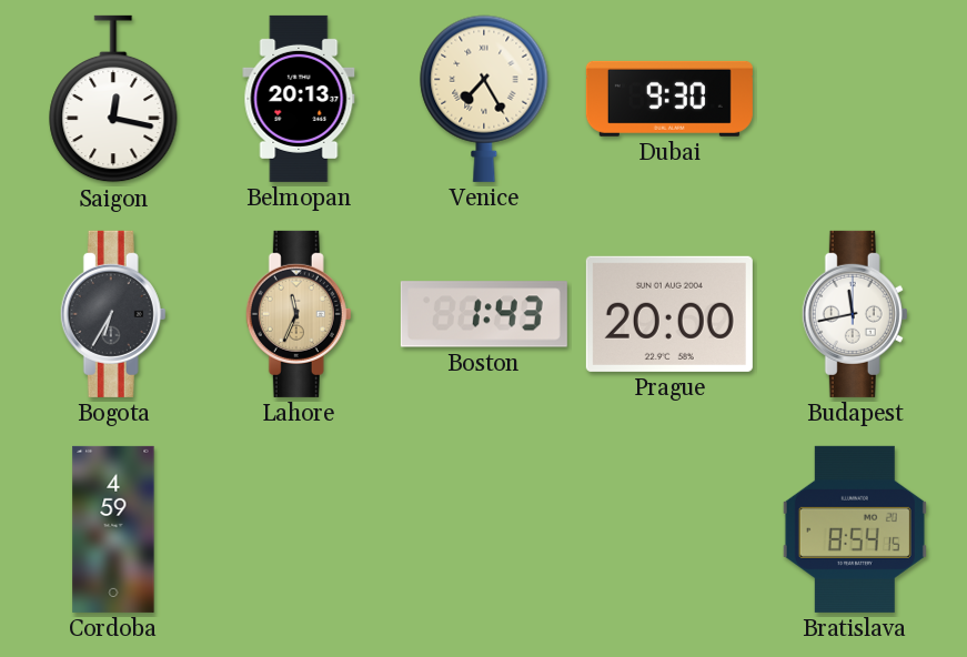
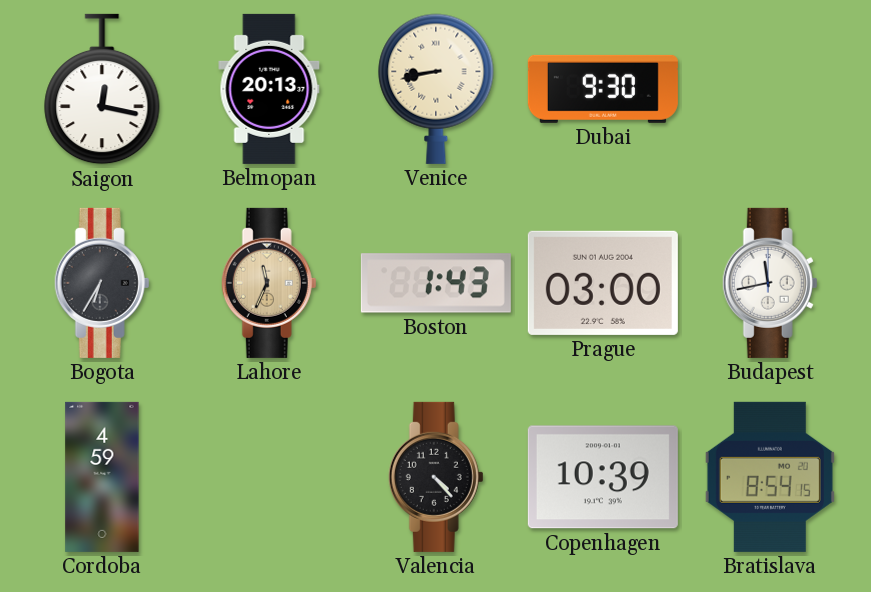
Venice: 7:25 -> 8:43 (436, 89)
Prague: 20:00 -> 03:00 (603, 283)
Valencia: none -> 4:23 (436, 477)
Copenhagen: none -> 10:39 (603, 477)
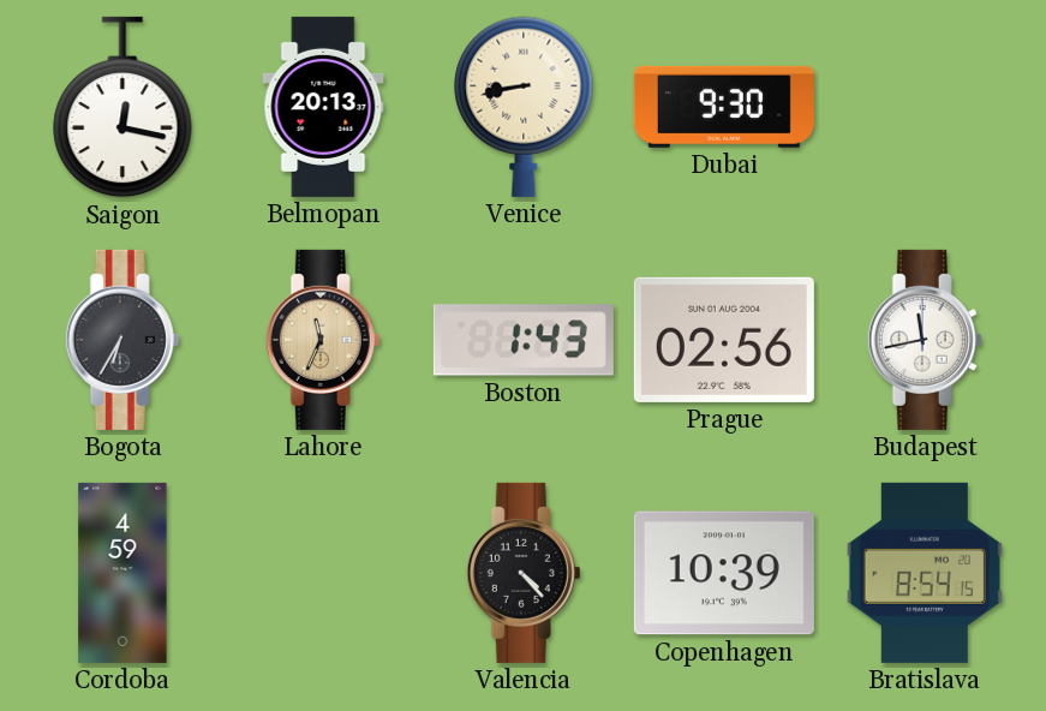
Prague: 03:00 -> 02:56 (724, 340)
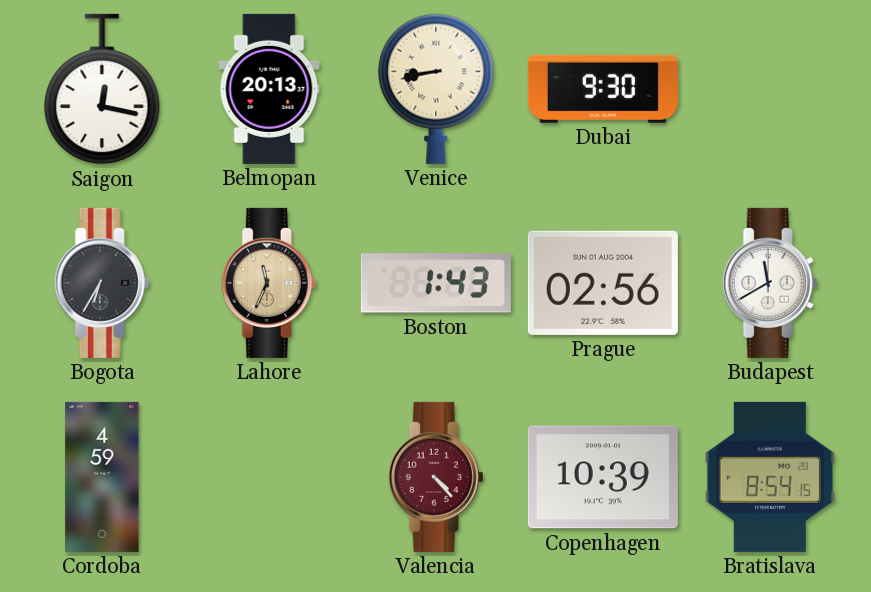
Budapest: 11:43 -> 11:40 (770, 283)
Valencia dial: black -> burgundy (436, 477)
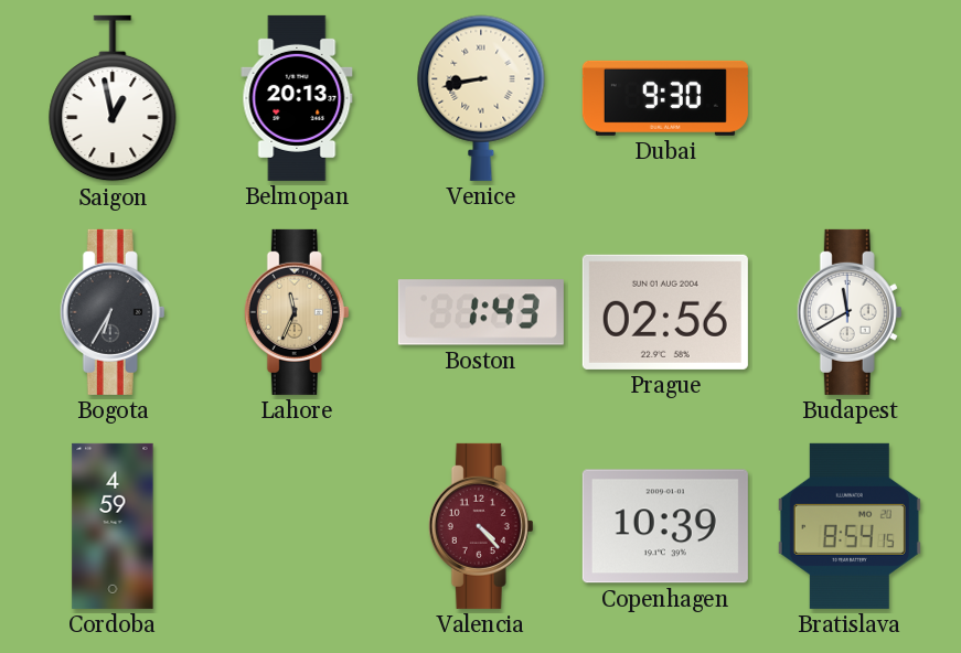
Saigon: 12:17 -> 12:58 (113, 98)
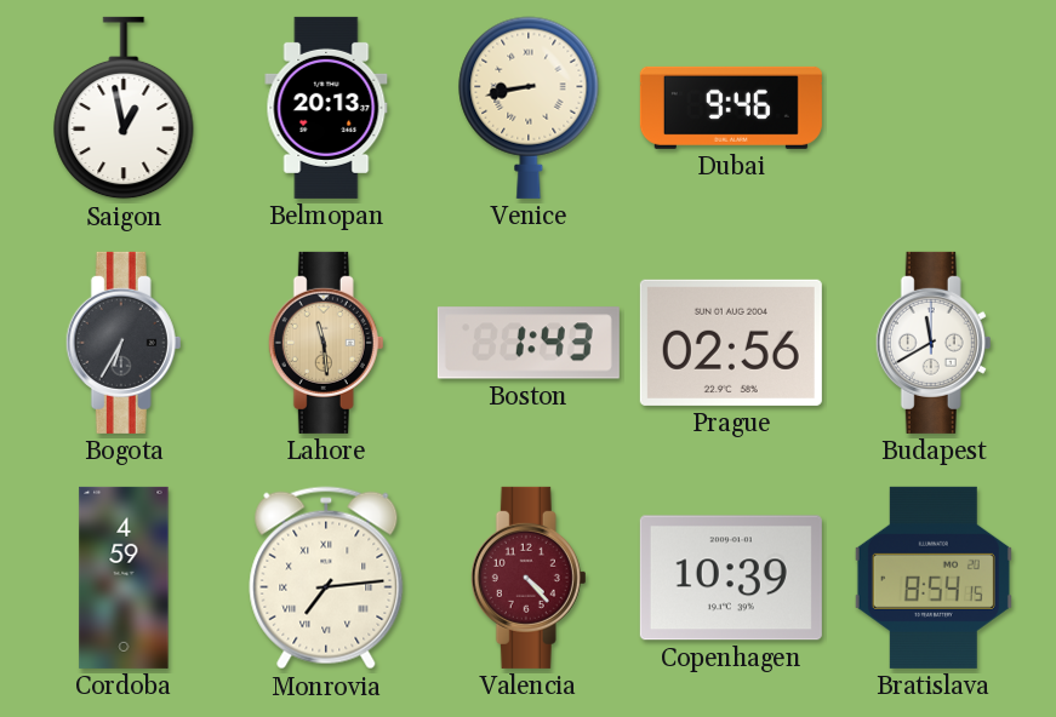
Dubai: 9:30 -> 9:46 (731, 108)
Lahore: 11:34 -> 11:29 (326, 343)
Monrovia: none -> 7:14 (326, 578)
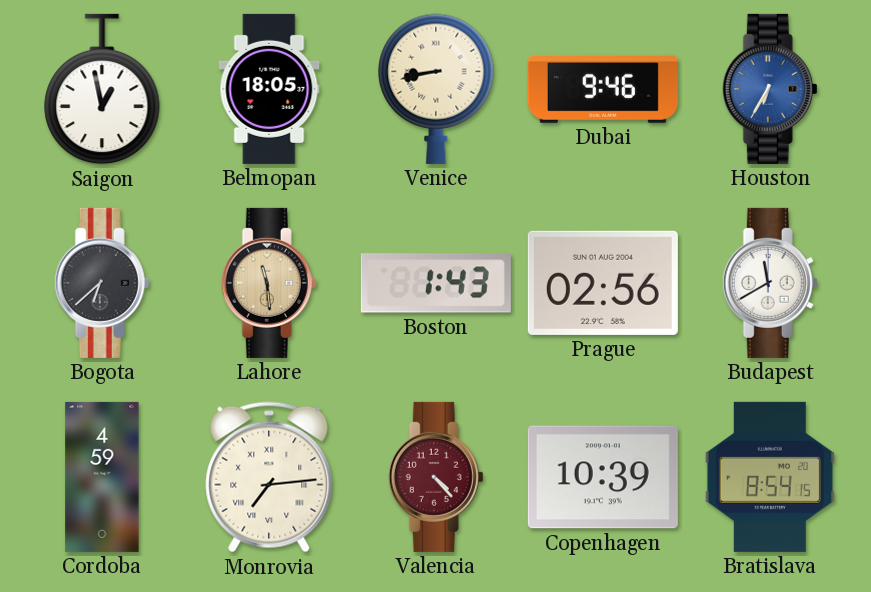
Belmopan: 20:13 -> 18:05 (269, 89)
Houston: none -> 6:35 (770, 89)
Bogota: 6:35 -> 6:38 (102, 283)
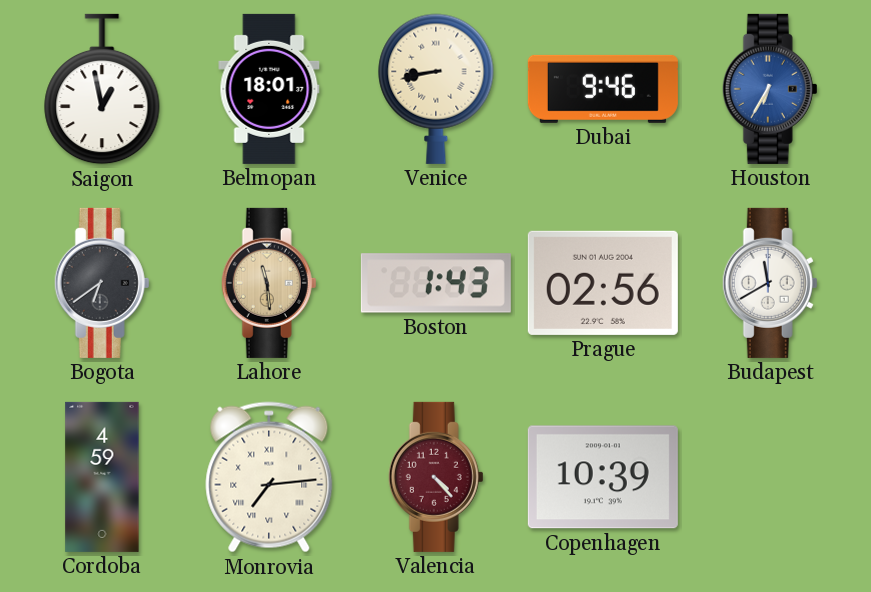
Belmopan: 18:05 -> 18:01 (269, 89)
Bogota: 6:38 -> 6:39 (102, 283)
Bratislava: 8:54 -> none (770, 477)
